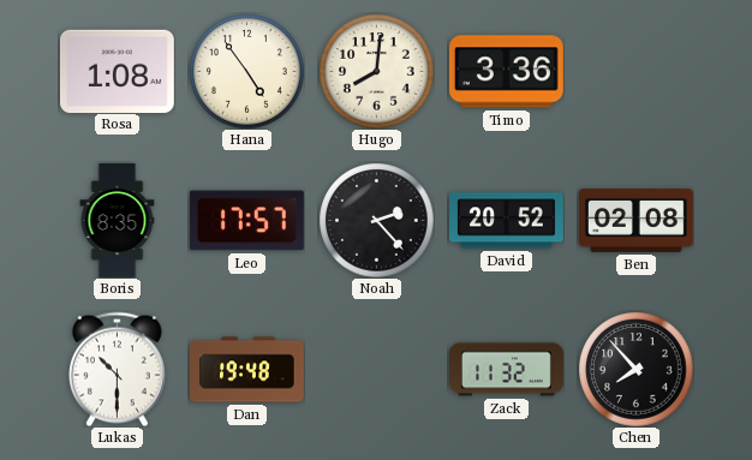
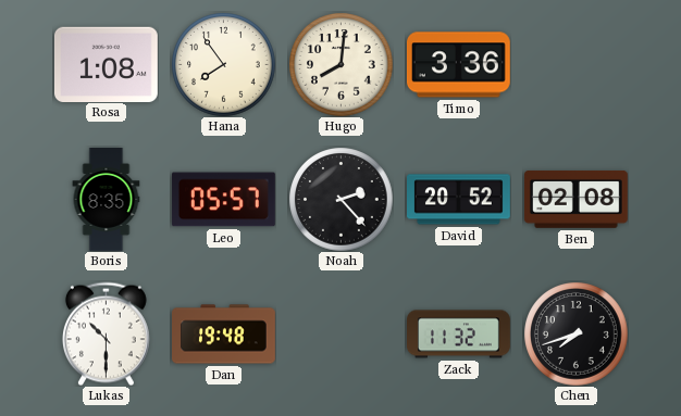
Hana: 4:54 -> 7:54 (223, 64)
Leo: 17:57 -> 05:57 (223, 200)
Chen: 7:53 -> 7:42 (575, 333)
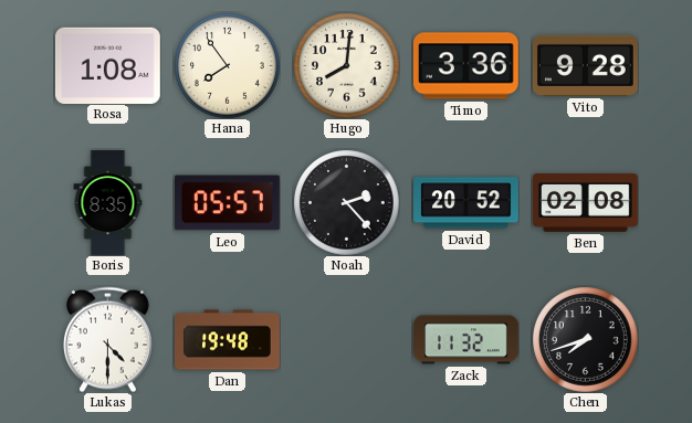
Vito: none -> 9:28 (585, 65)
Lukas: 10:30 -> 4:30 (107, 339)
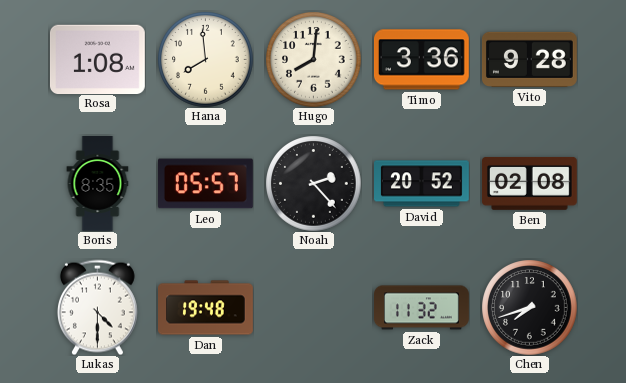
Hana: 7:54 -> 7:59 (205, 59)
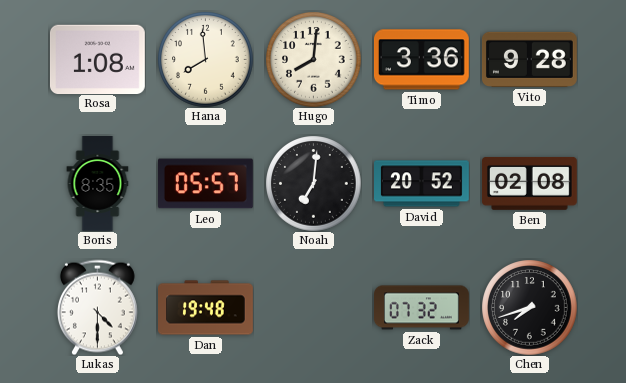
Noah: 2:23 -> 7:01 (313, 183)
Zack: 11:32 -> 07:32 (422, 308)
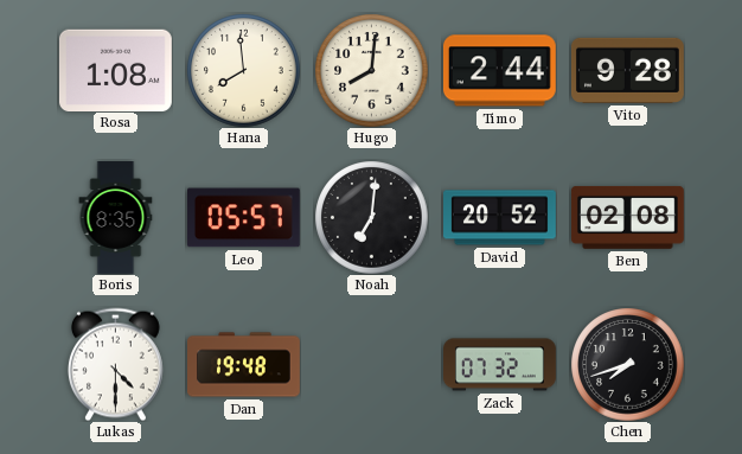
Timo: 3:36 -> 2:44 (499, 71)
